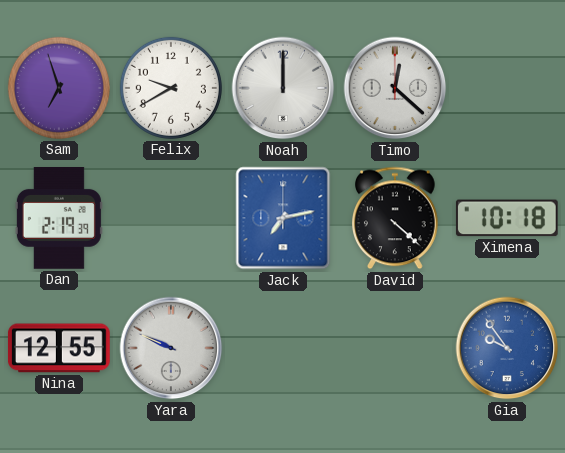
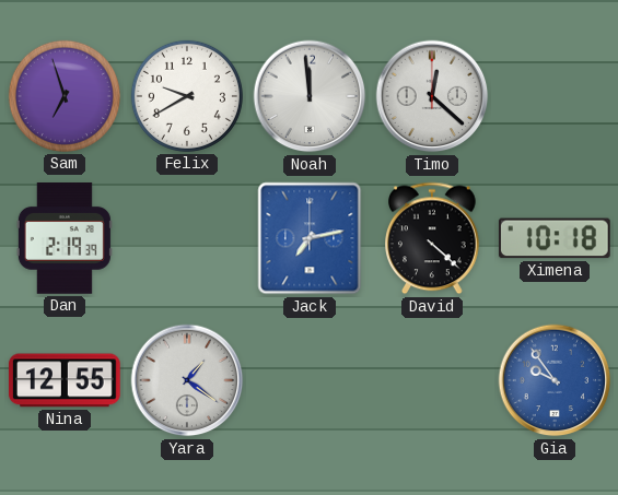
Noah: 12:00 -> 11:59 (310, 96)
Yara: 9:49 -> 1:21 (187, 380)
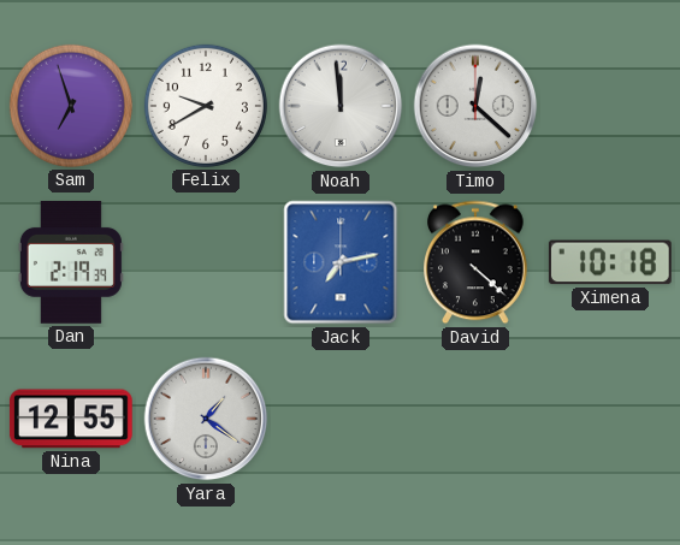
Gia: 9:54 -> none (555, 380)
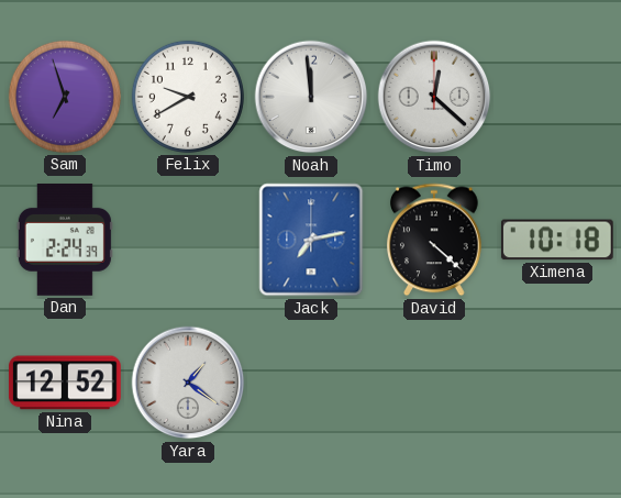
Dan: 2:19 -> 2:24 (65, 241)
Nina: 12:55 -> 12:52 (65, 383)
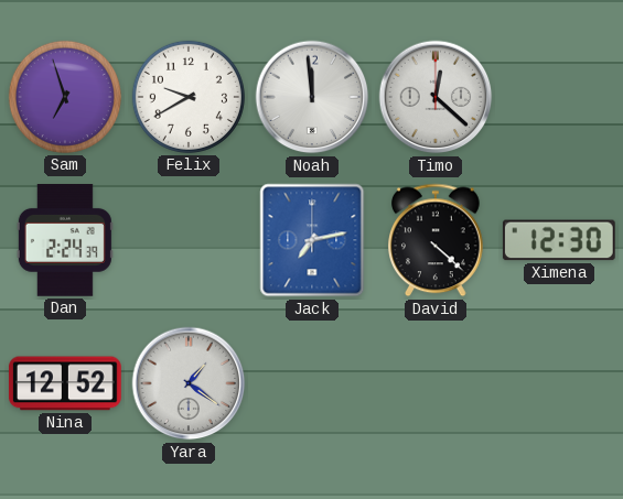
Ximena: 10:18 -> 12:30 (559, 240)
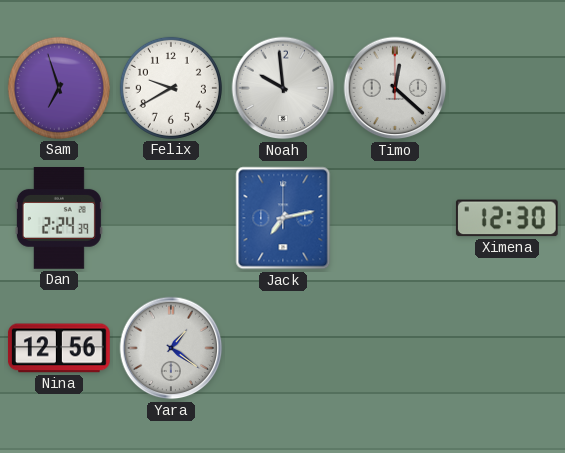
Noah: 11:59 -> 9:59 (283, 88)
David: 4:22 -> none (437, 240)
Nina: 12:52 -> 12:56 (59, 348)
